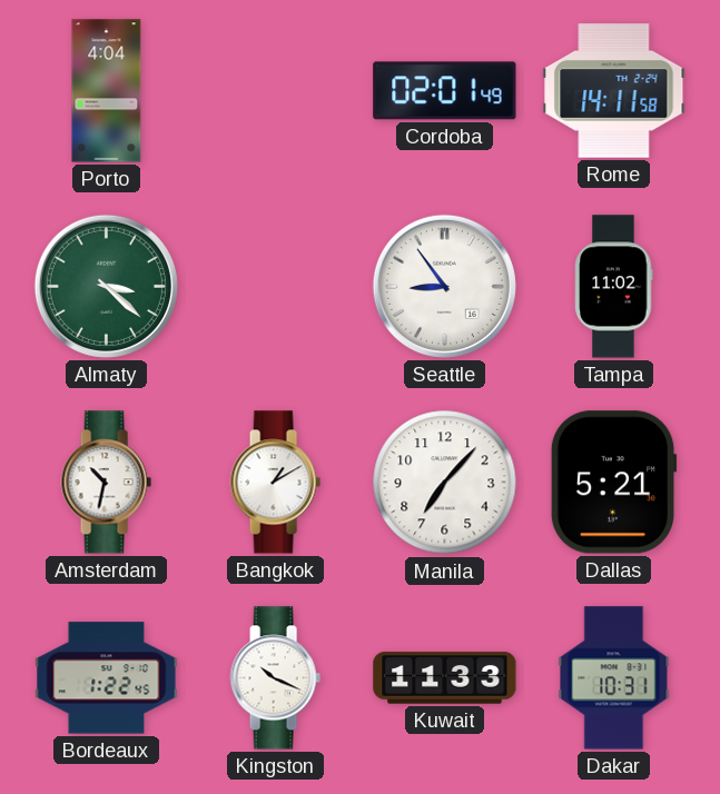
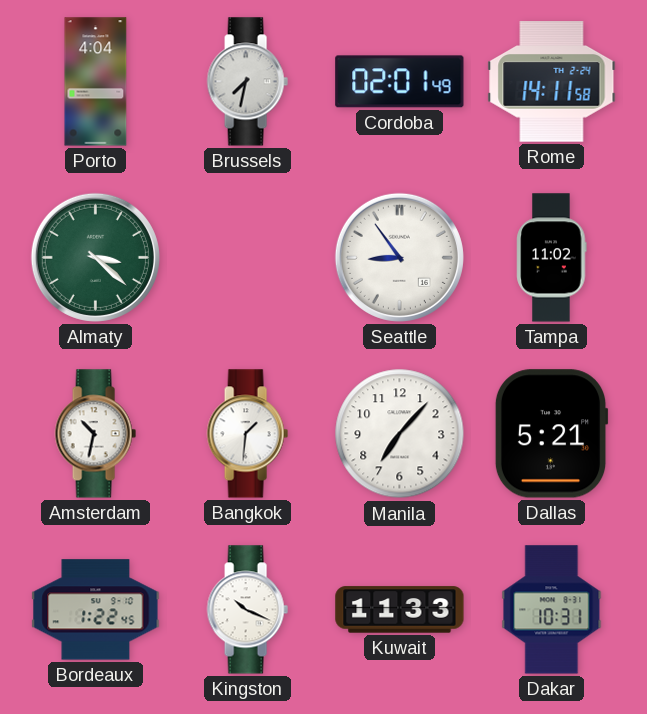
Brussels: none -> 7:32 (247, 82)
Bangkok: 1:10 -> 1:31 (247, 434)
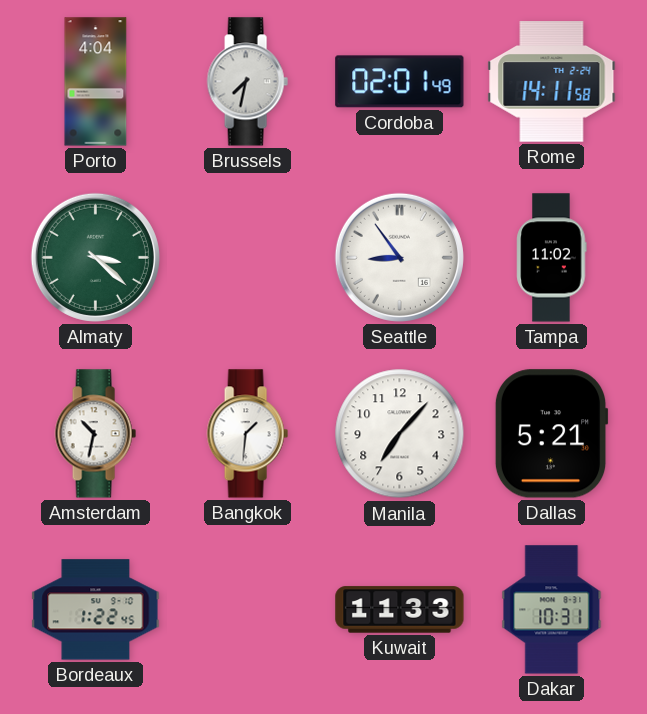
Kingston: 10:19 -> none (247, 610)
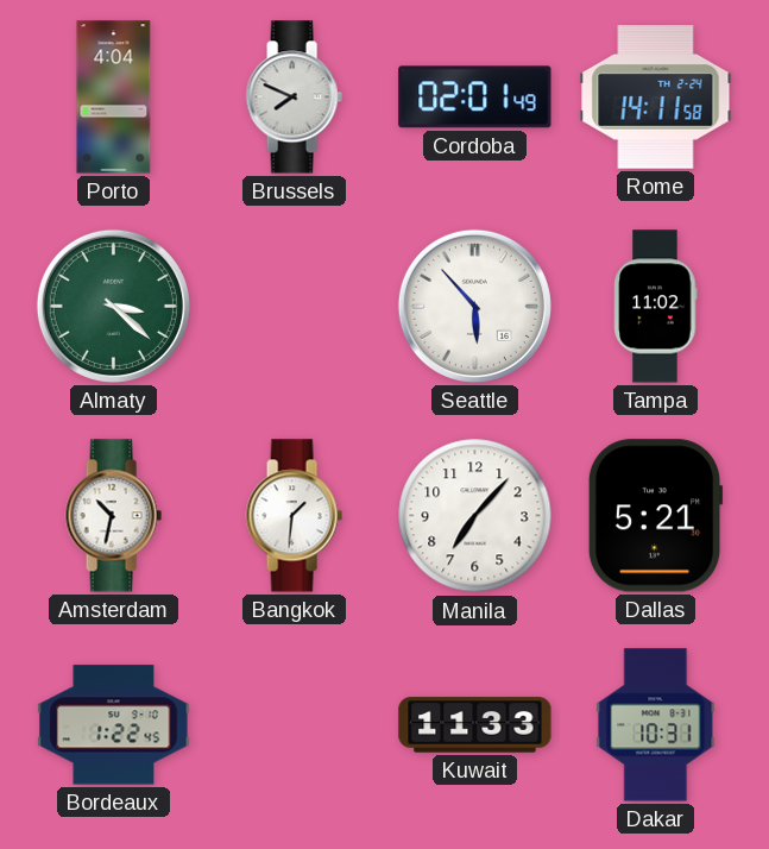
Brussels: 7:32 -> 7:49 (294, 98)
Seattle: 8:54 -> 5:53 (474, 306)
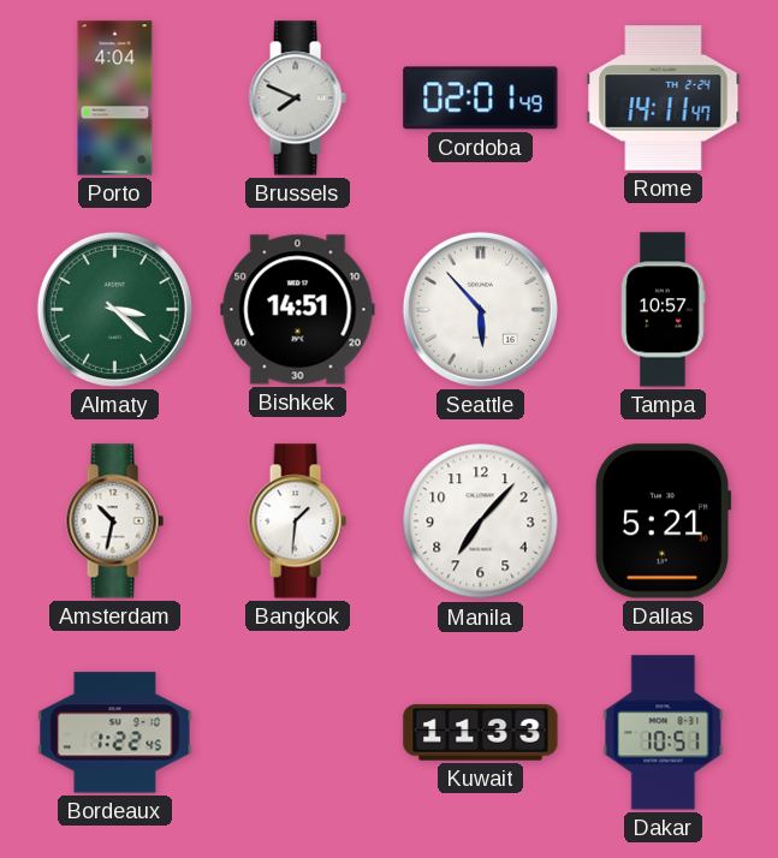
Rome: 14:11:58 -> 14:11:47 (664, 99)
Bishkek: none -> 14:51 (298, 310)
Tampa: 11:02 -> 10:57 (664, 310)
Dakar: 10:31 -> 10:51 (664, 733)
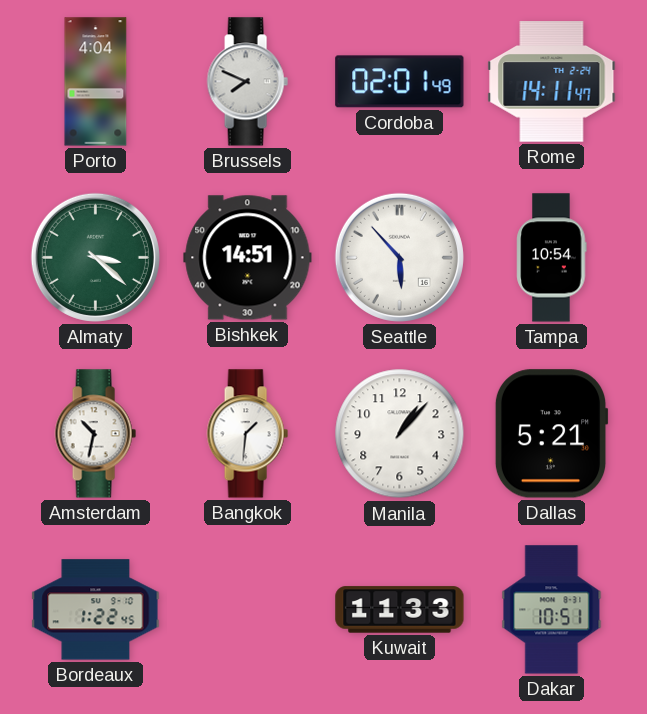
Tampa: 10:57 -> 10:54 (552, 258)
Manila: 7:07 -> 1:07 (400, 434)
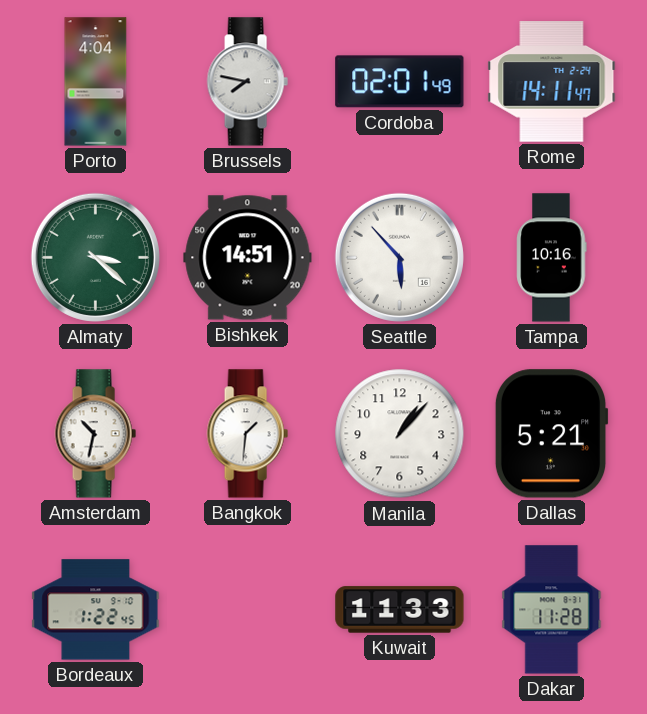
Brussels: 7:49 -> 7:47 (247, 82)
Tampa: 10:54 -> 10:16 (552, 258)
Dakar: 10:51 -> 11:28 (552, 610)
